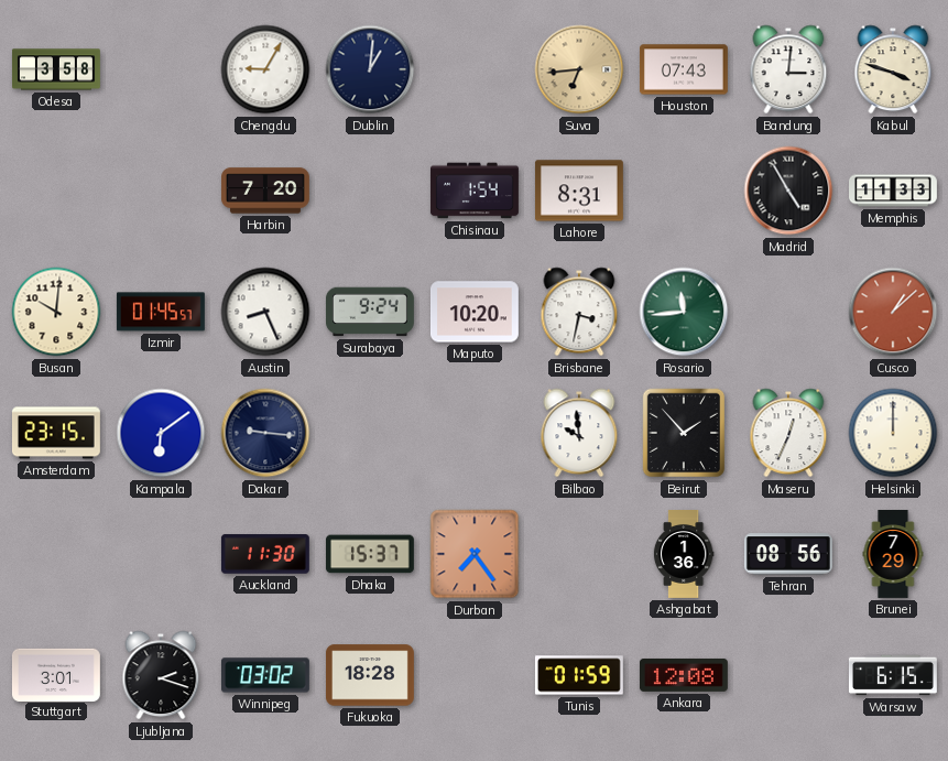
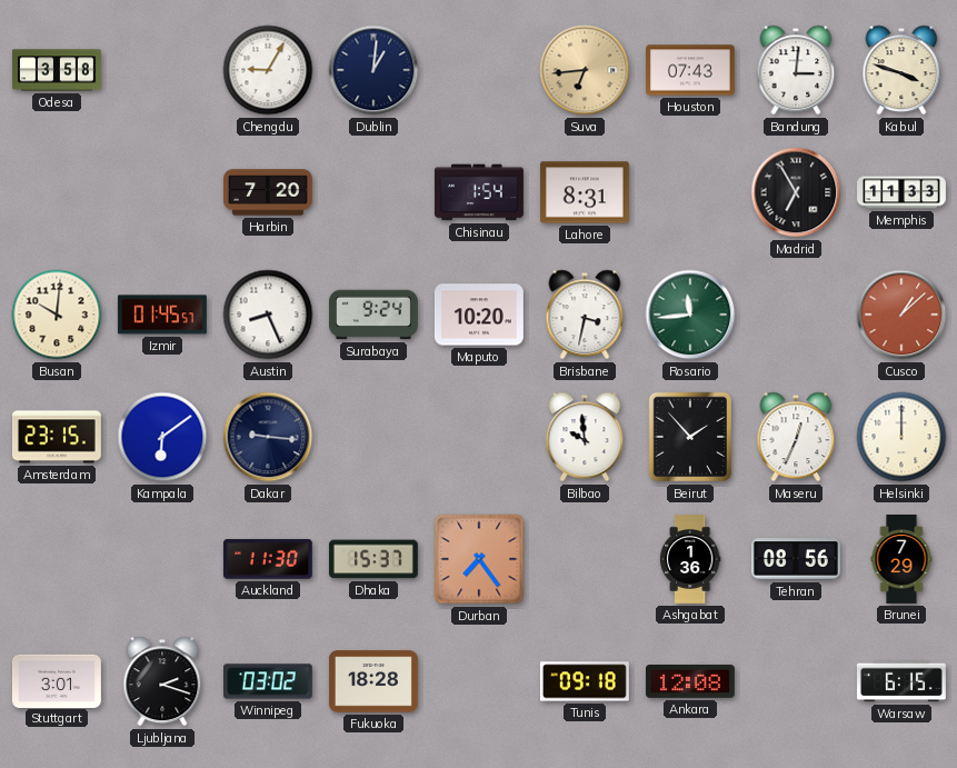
Madrid: 4:55 -> 6:55 (796, 192)
Tunis: 01:59 -> 09:18 (585, 681)
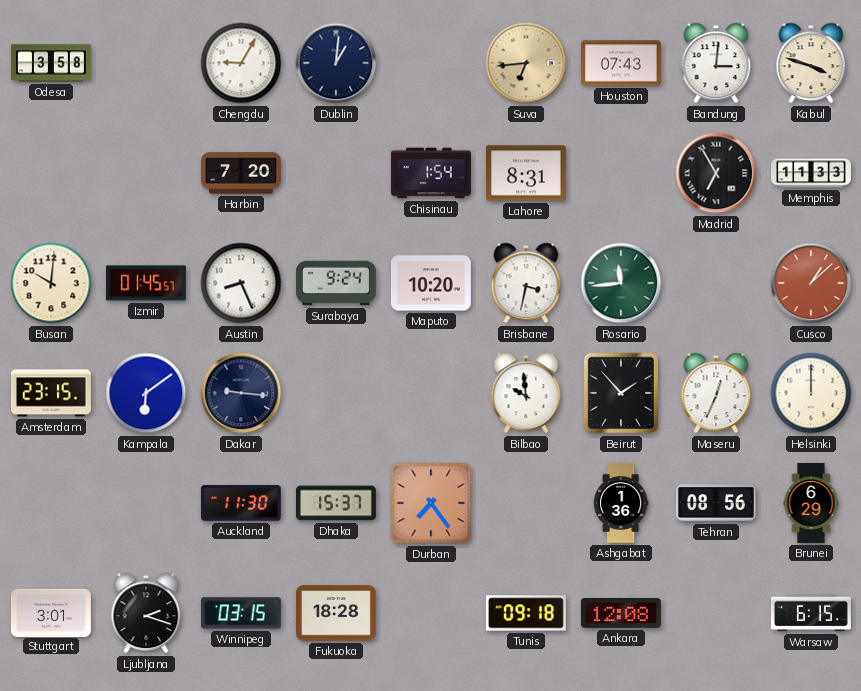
Brunei: 7:29 -> 6:29 (811, 504)
Winnipeg: 03:02 -> 03:15 (241, 613)
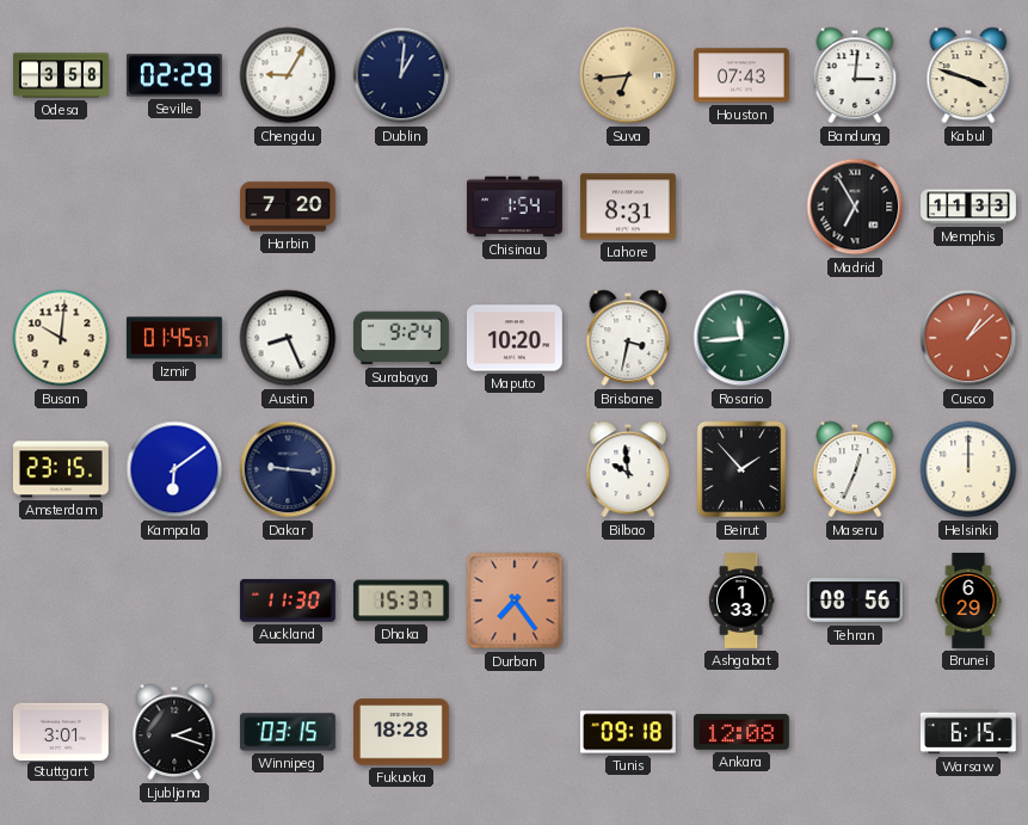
Seville: none -> 02:29 (174, 75)
Ashgabat: 1:36 -> 1:33 (741, 602)
